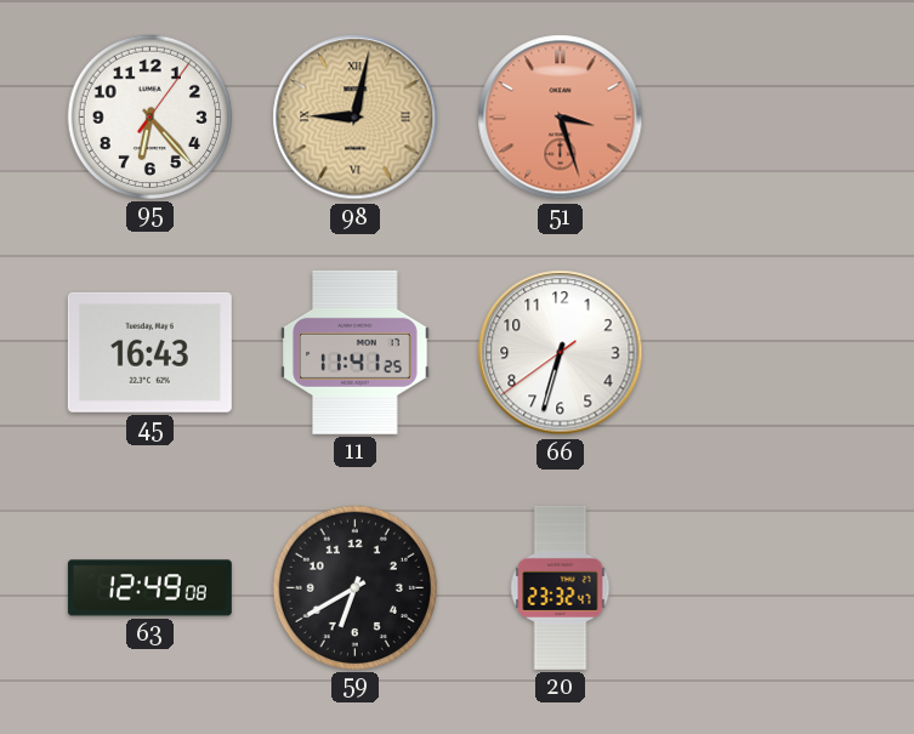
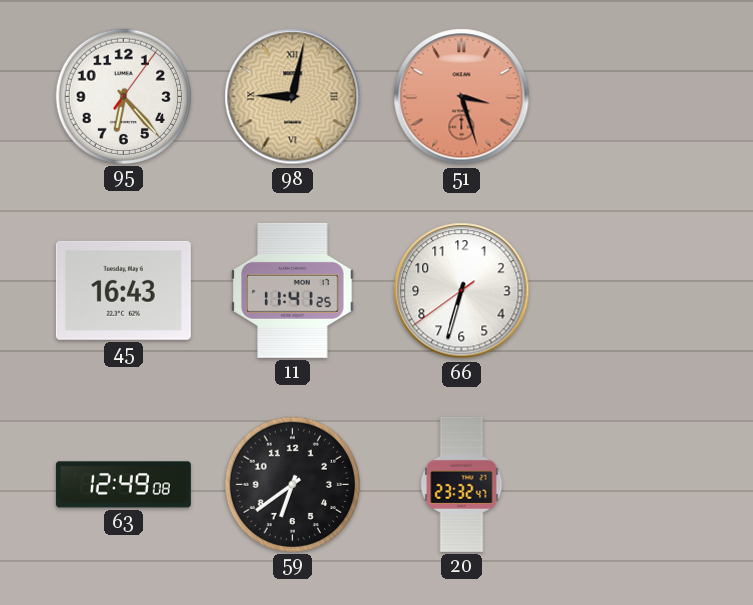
59: 6:40 -> 6:39 (292, 484)
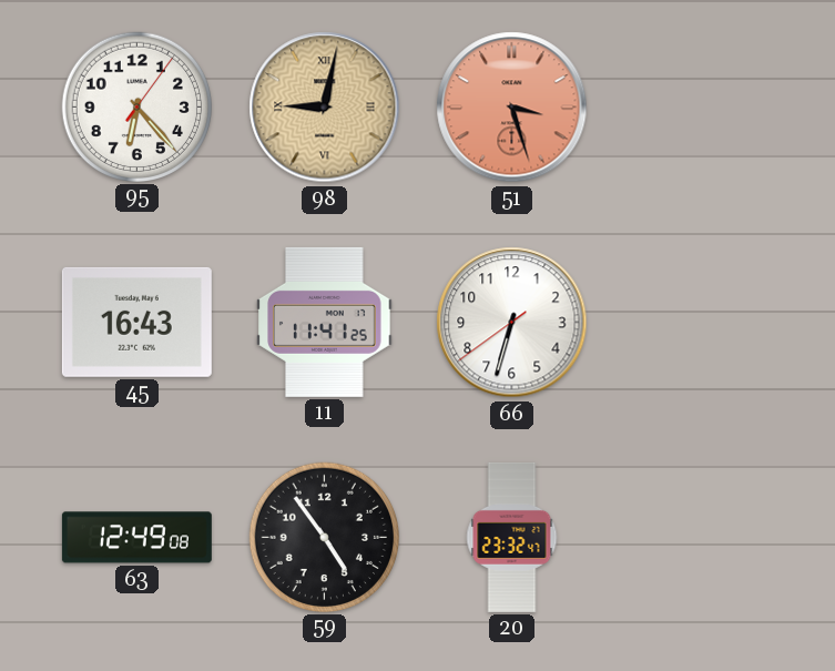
59: 6:39 -> 4:54 (324, 537)
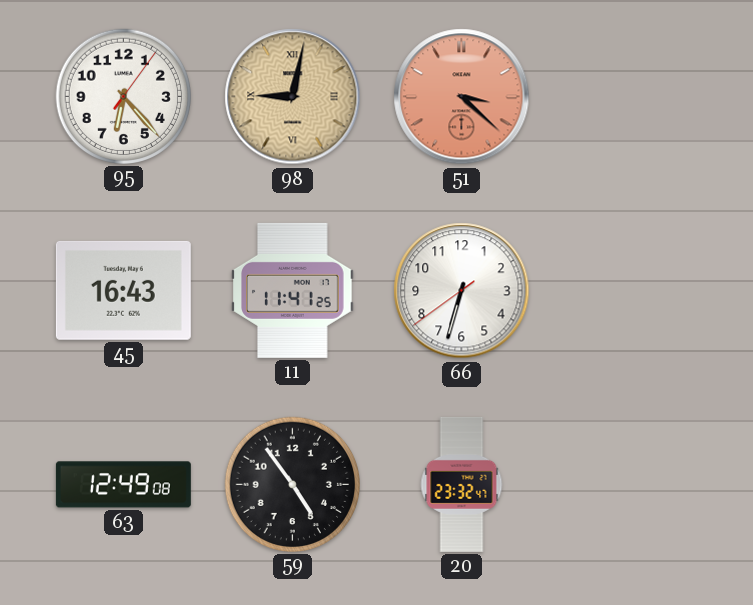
51: 3:27 -> 3:22 (462, 97)
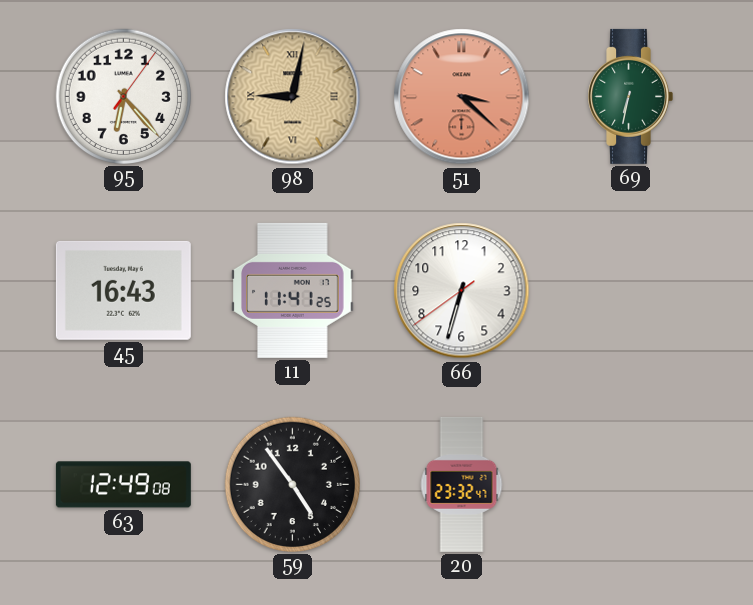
69: none -> 6:32 (630, 96)
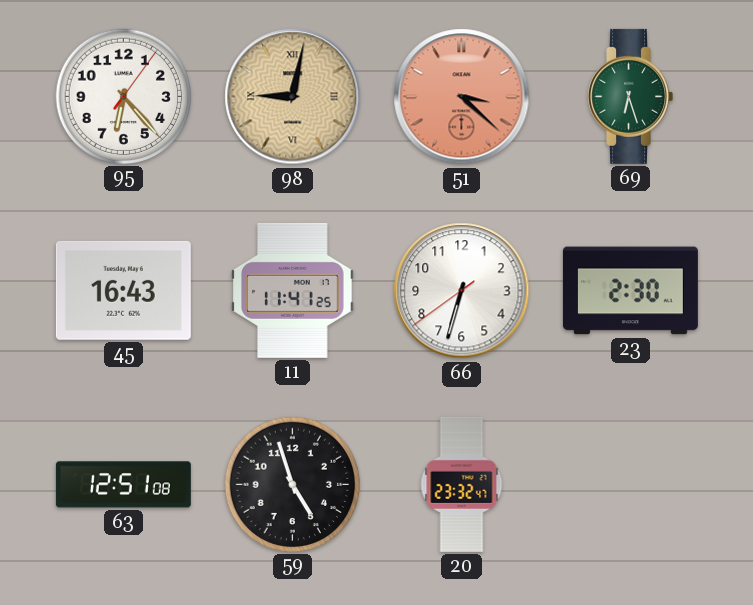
69: 6:32 -> 6:27 (630, 96)
23: none -> 2:30 (630, 291)
63: 12:49 -> 12:51 (123, 485)
59: 4:54 -> 4:57 (292, 484)
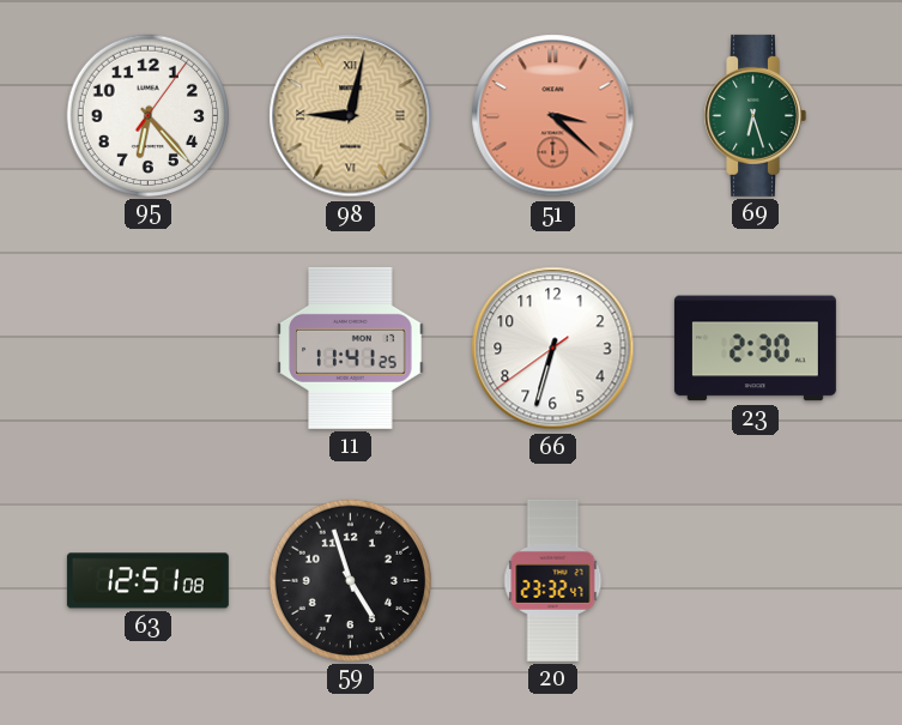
45: 16:43 -> none (123, 290)
